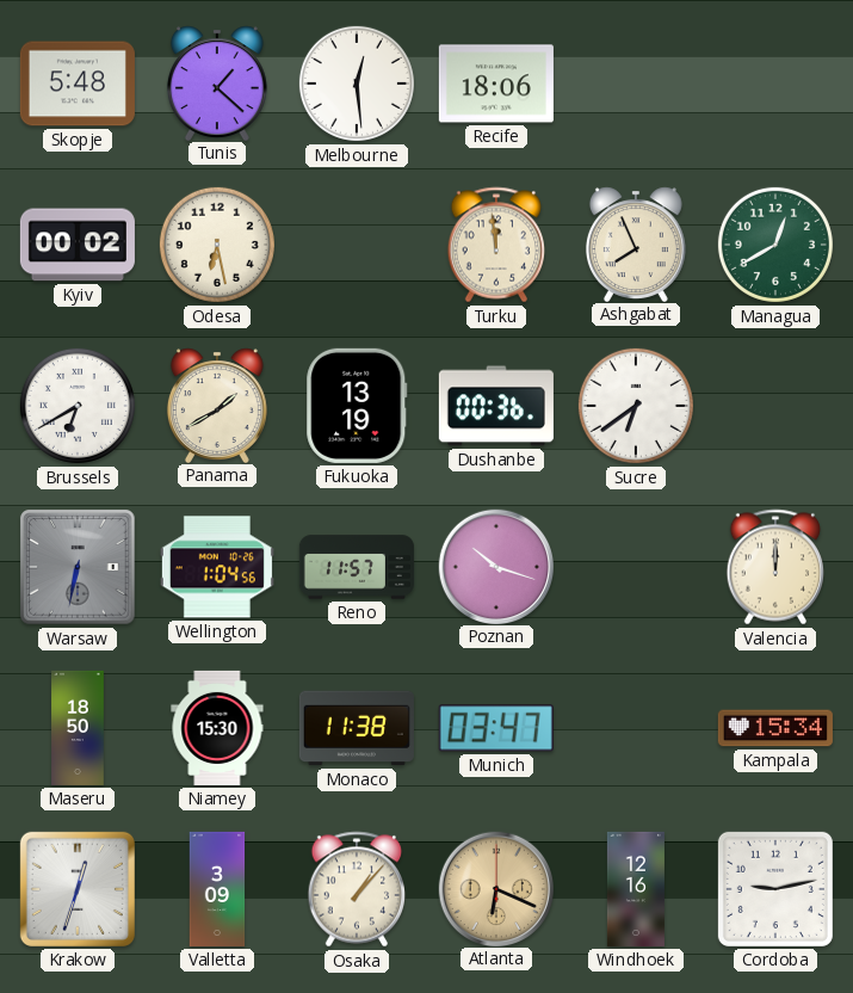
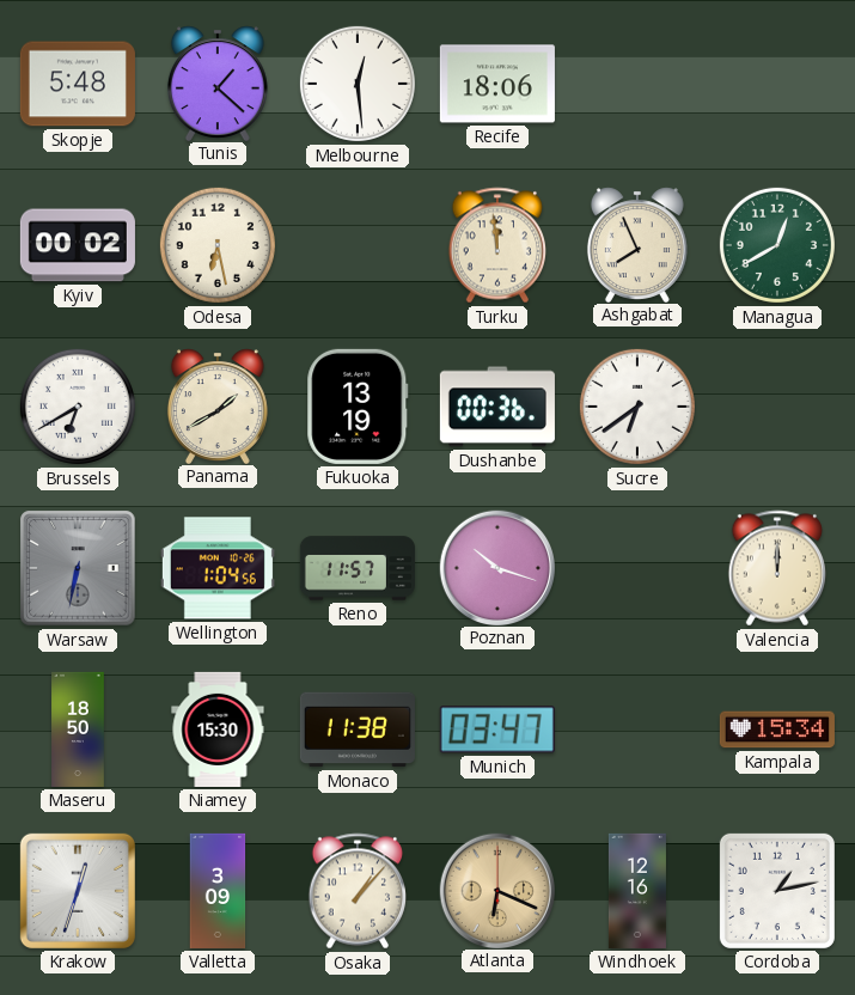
Cordoba: 9:13 -> 1:13 (777, 891)
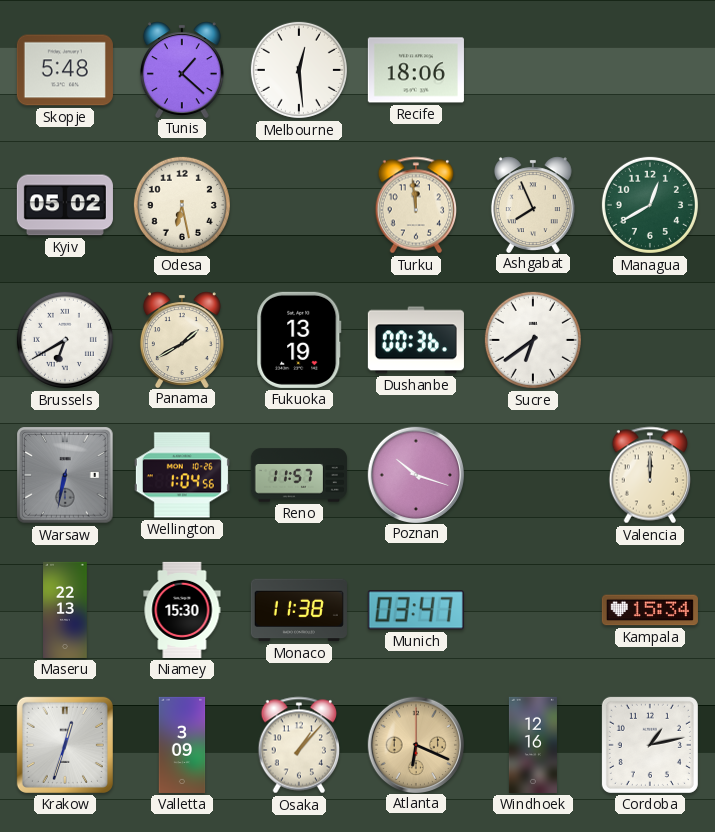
Kyiv: 00:02 -> 05:02 (65, 205)
Maseru: 18:50 -> 22:13 (65, 610)
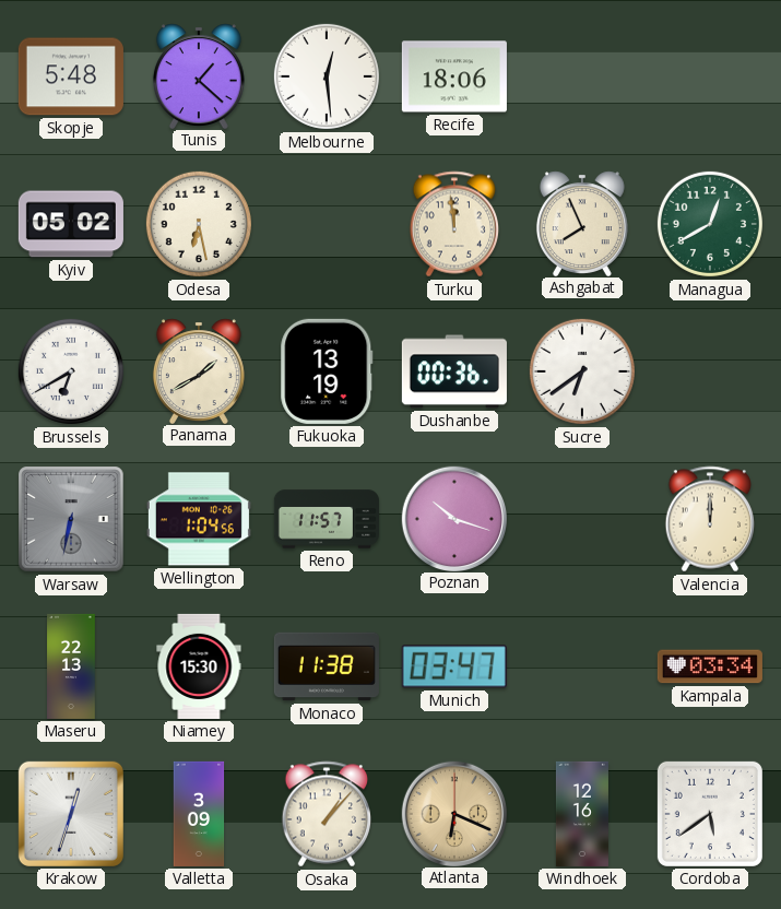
Kampala: 15:34 -> 03:34 (710, 666)
Cordoba: 1:13 -> 5:39 (710, 814)
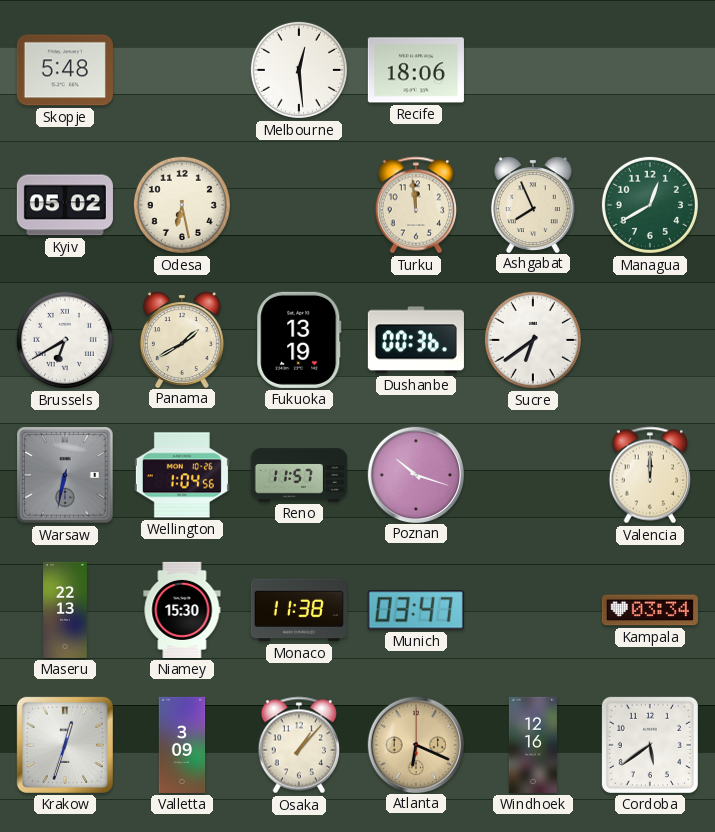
Tunis: 1:22 -> none (199, 75)
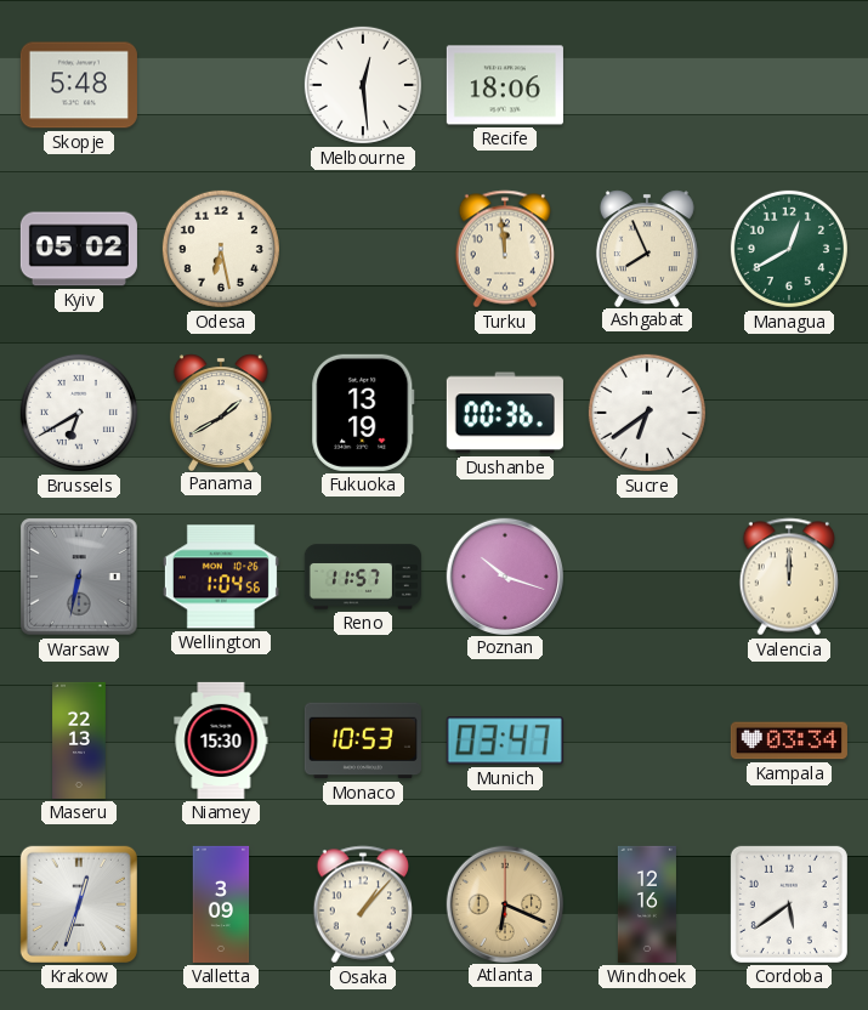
Monaco: 11:38 -> 10:53 (363, 741)
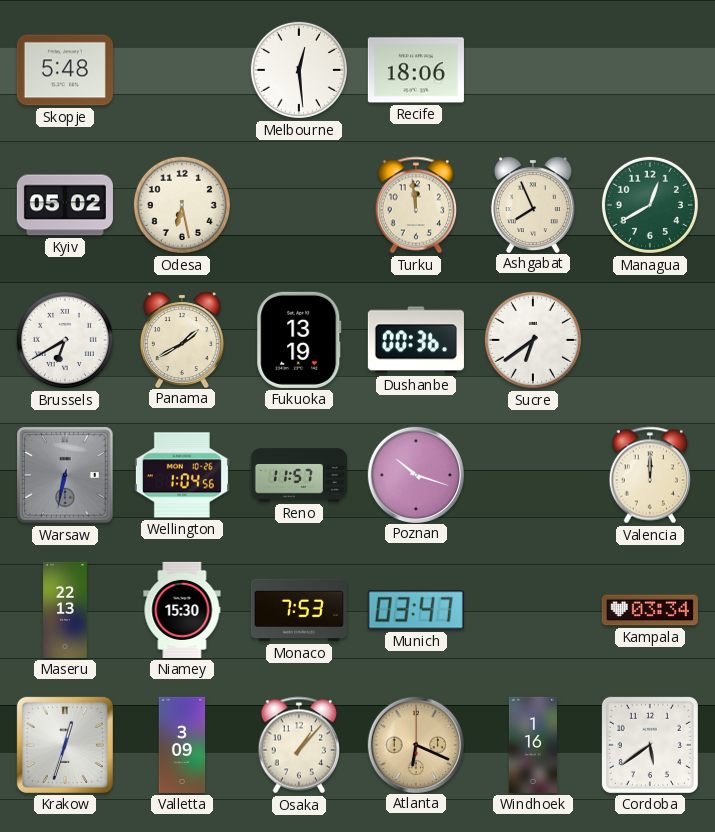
Monaco: 10:53 -> 7:53 (299, 610)
Windhoek: 12:16 -> 1:16 (533, 745)
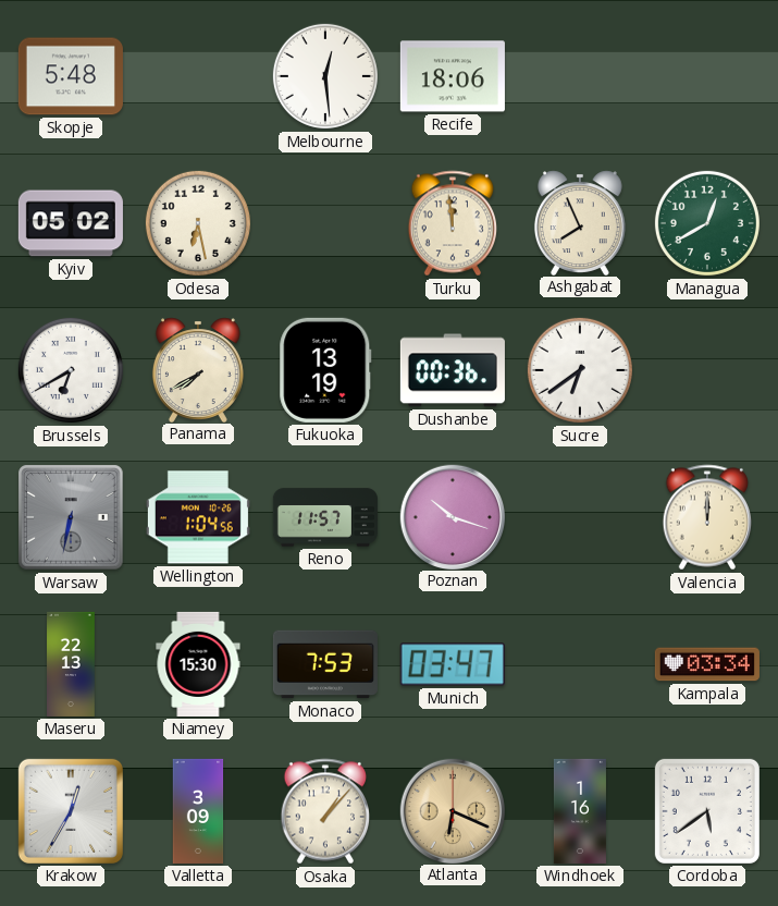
Panama: 1:40 -> 7:40 (198, 369)
Krakow: 12:33 -> 12:35 (71, 811)
